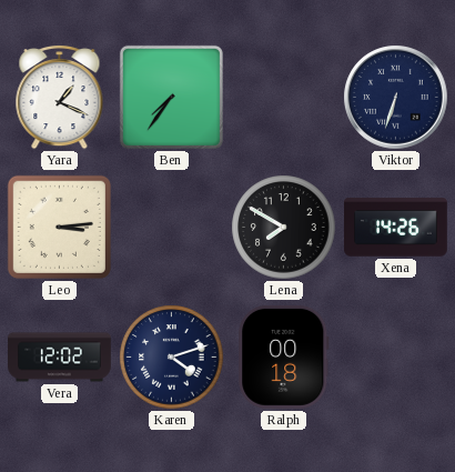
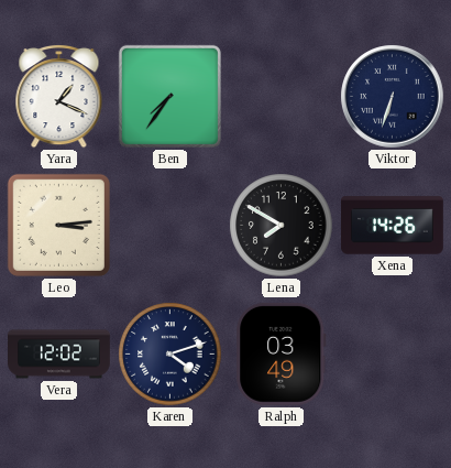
Ralph: 00:18 -> 03:49 (282, 353)
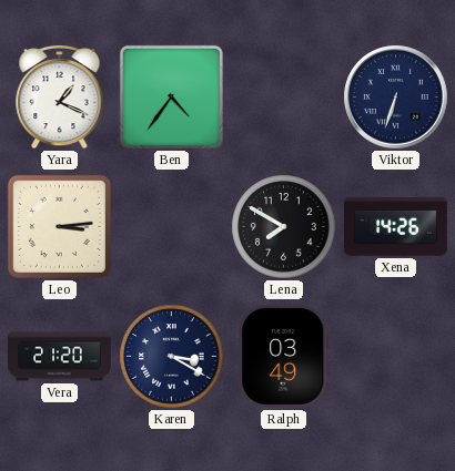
Ben: 7:36 -> 4:36 (171, 96)
Vera: 12:02 -> 21:20 (60, 357)
Karen: 4:12 -> 3:20 (172, 357)
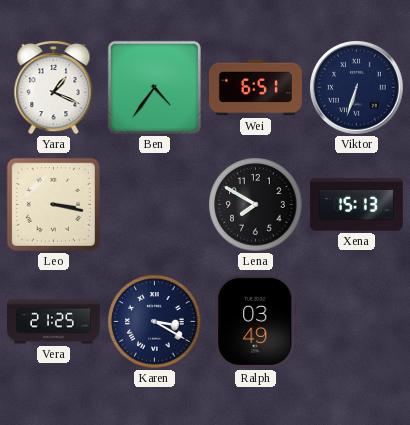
Wei: none -> 6:51 (256, 88)
Leo: 3:14 -> 3:17 (53, 204)
Xena: 14:26 -> 15:13 (356, 205)
Vera: 21:20 -> 21:25 (54, 322)
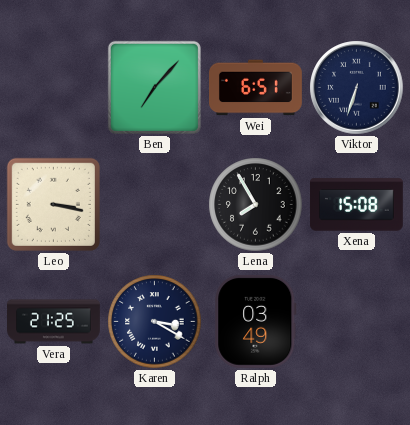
Yara: 1:19 -> none (54, 87)
Ben: 4:36 -> 7:07 (154, 87)
Lena: 7:50 -> 7:55 (256, 205)
Xena: 15:13 -> 15:08 (356, 205)
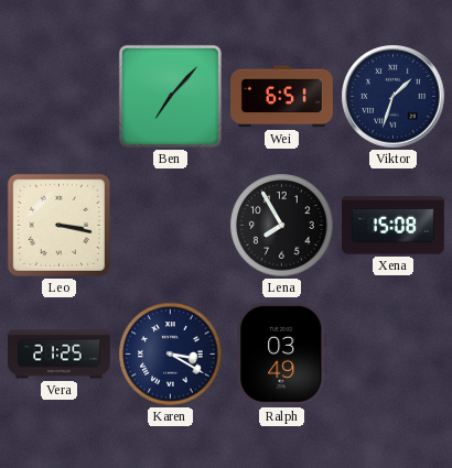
Viktor: 6:33 -> 1:33 (394, 97)
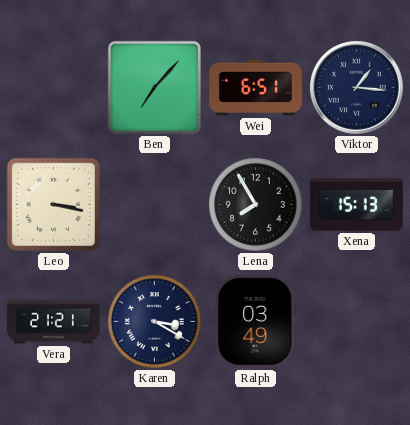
Viktor: 1:33 -> 1:16 (357, 88)
Xena: 15:08 -> 15:13 (356, 205)
Vera: 21:25 -> 21:21 (54, 322)
